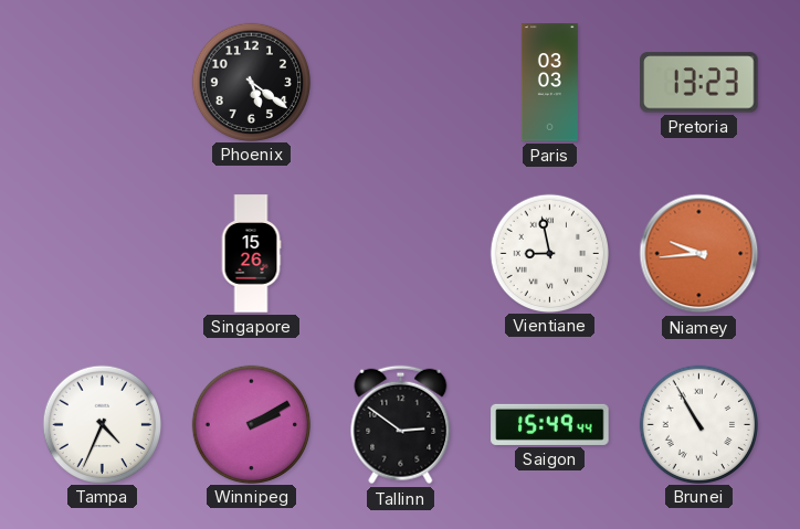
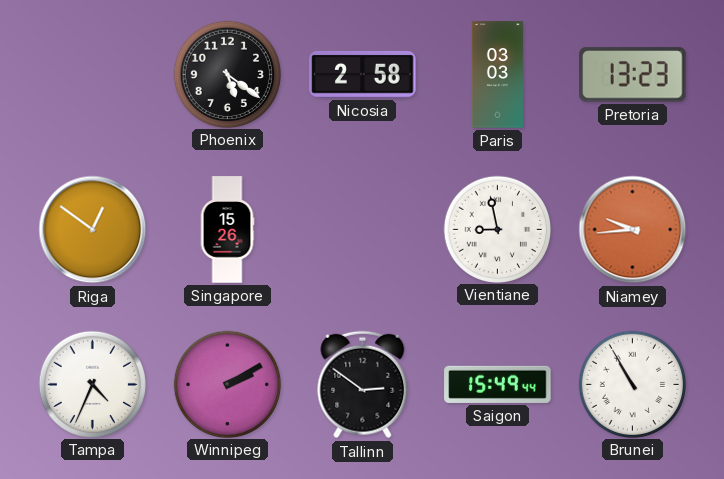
Nicosia: none -> 2:58 (363, 75)
Riga: none -> 12:51 (93, 230)
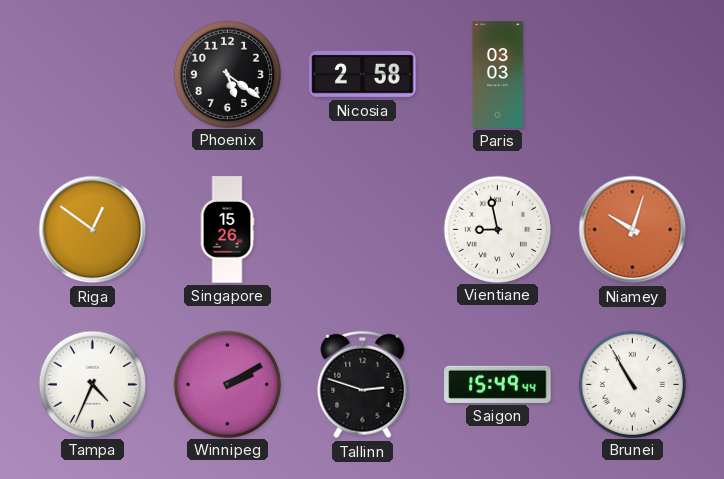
Pretoria: 13:23 -> none (633, 75)
Niamey: 9:44 -> 10:03 (633, 230)
Tallinn: 2:51 -> 2:48 (363, 385)
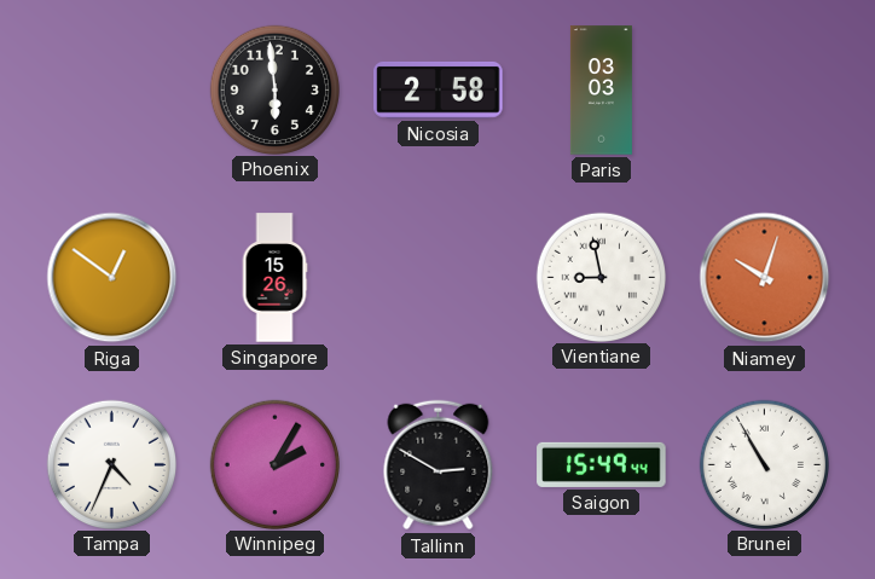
Phoenix: 5:21 -> 5:59 (274, 89)
Winnipeg: 2:10 -> 2:05 (274, 464)
Tallinn: 2:48 -> 2:50 (439, 465)
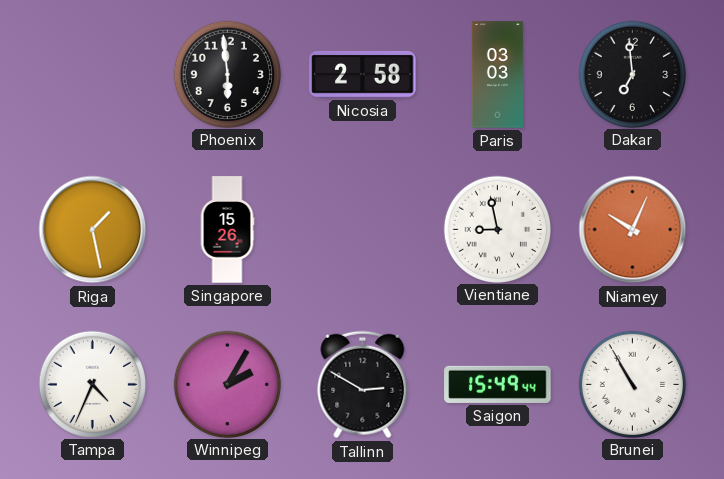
Dakar: none -> 6:59 (632, 74)
Riga: 12:51 -> 1:28 (93, 230)
Niamey: 10:03 -> 10:04 (633, 230)
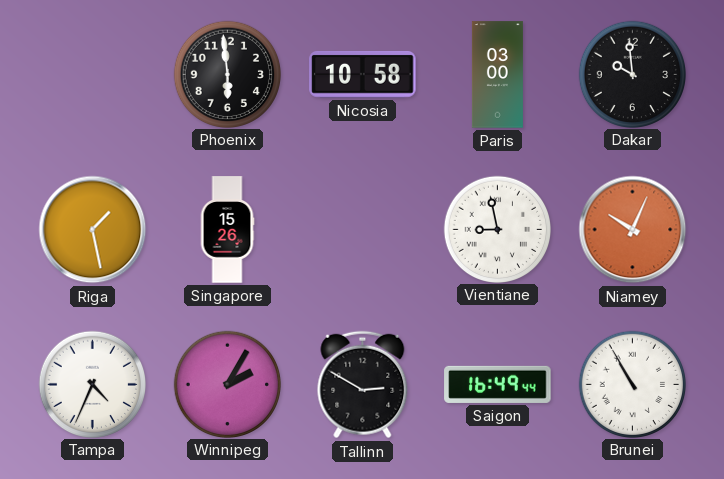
Nicosia: 2:58 -> 10:58 (363, 75)
Paris: 03:03 -> 03:00 (497, 75)
Dakar: 6:59 -> 9:59 (632, 74)
Saigon: 15:49 -> 16:49 (498, 384)
